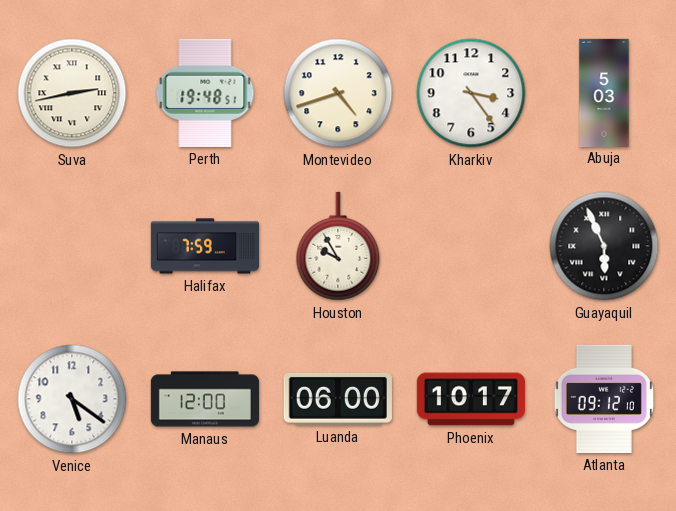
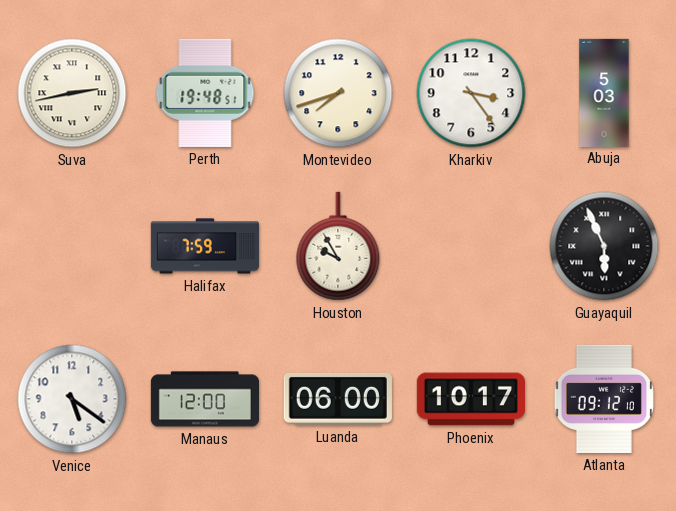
Montevideo: 4:42 -> 7:42 (338, 93)
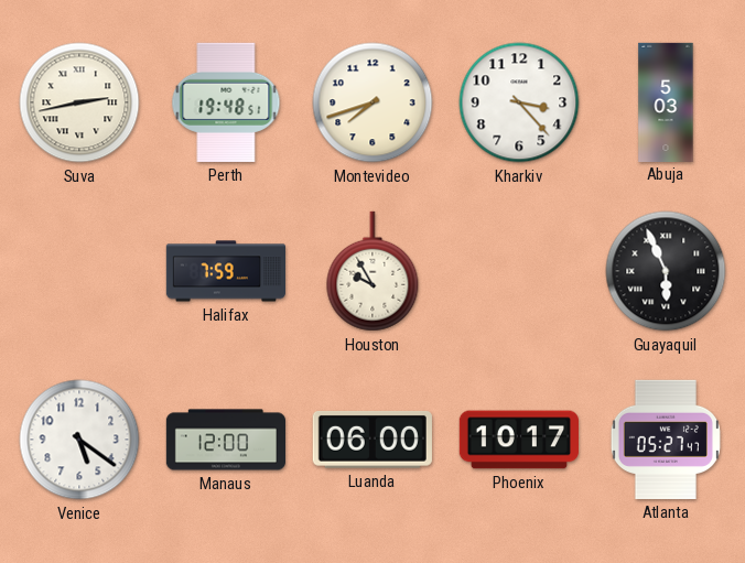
Kharkiv: 3:24 -> 3:23 (519, 102)
Atlanta: 09:12 -> 05:27 (666, 440)
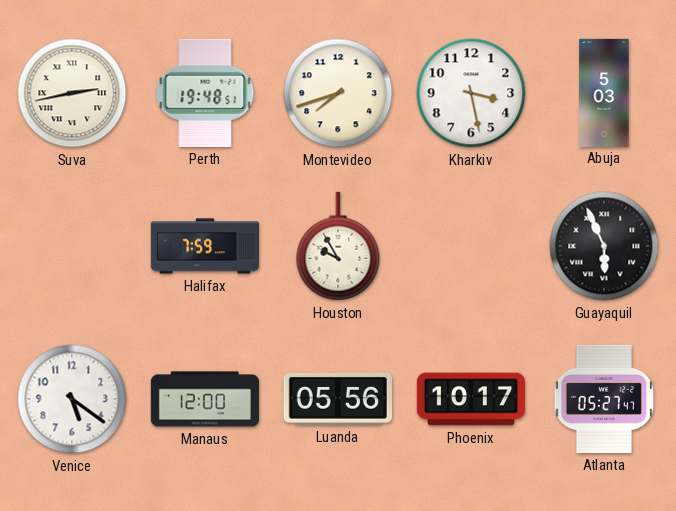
Kharkiv: 3:23 -> 3:28 (471, 93)
Luanda: 06:00 -> 05:56 (338, 399)
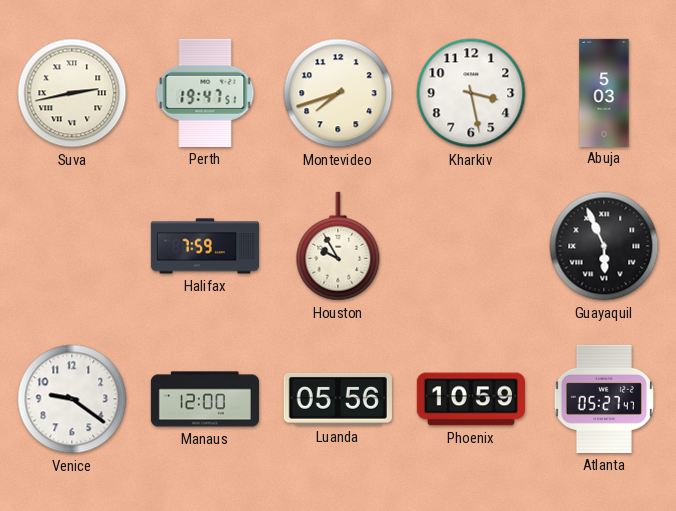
Perth: 19:48 -> 19:47 (205, 93)
Venice: 5:21 -> 9:21 (72, 399)
Phoenix: 10:17 -> 10:59 (471, 399)
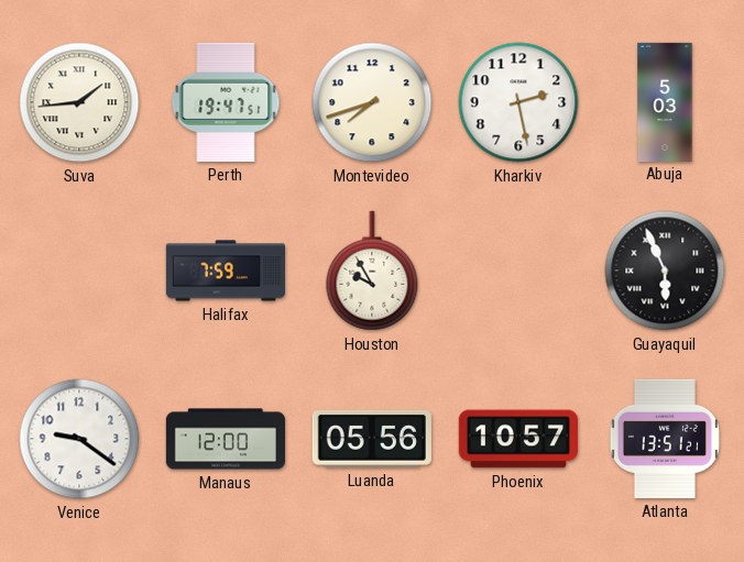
Suva: 2:43 -> 1:44 (79, 102)
Kharkiv: 3:28 -> 2:28 (518, 102)
Phoenix: 10:59 -> 10:57 (518, 439)
Atlanta: 05:27 -> 13:51 (665, 439)
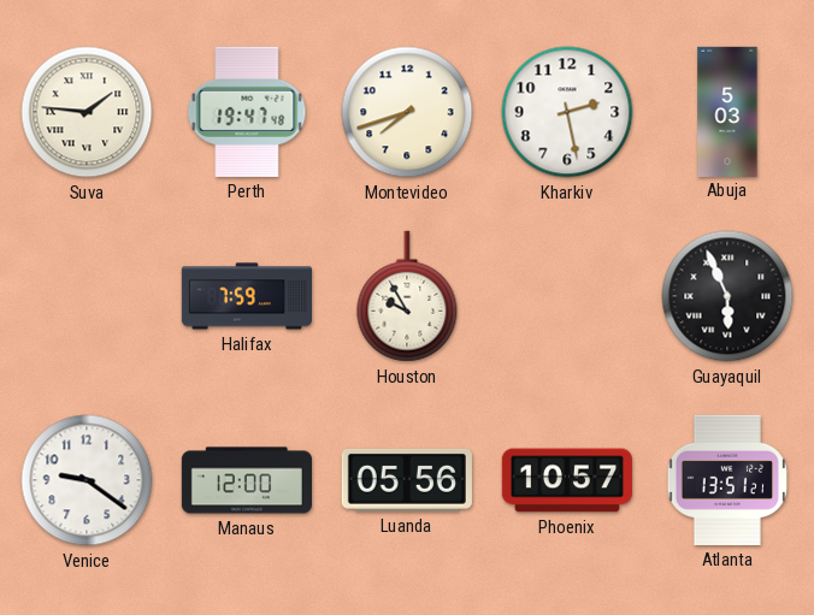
Suva: 1:44 -> 1:46 (87, 112)
Perth: 19:47:51 -> 19:47:48 (247, 112)
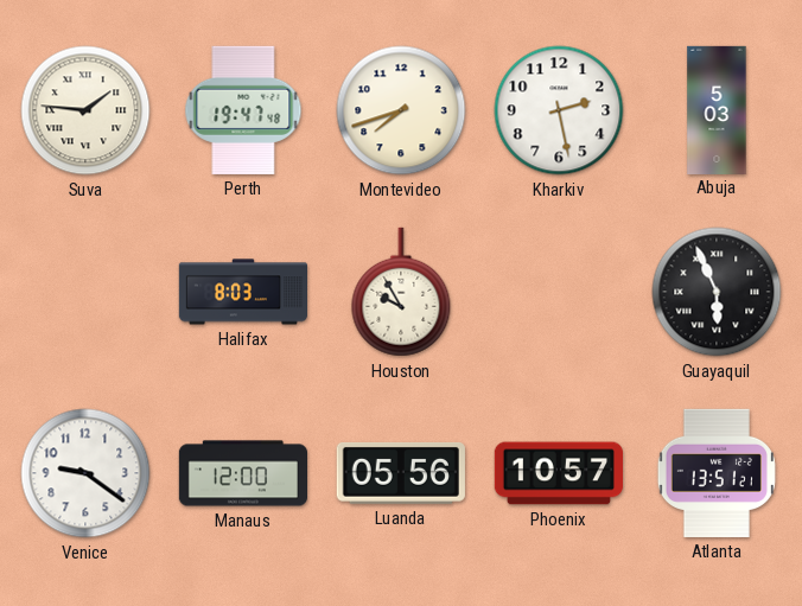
Halifax: 7:59 -> 8:03 (242, 292)
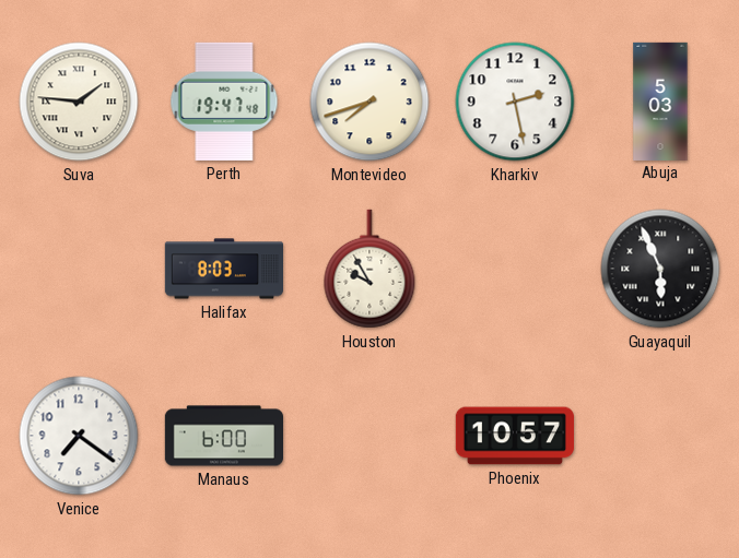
Venice: 9:21 -> 7:21 (79, 436)
Manaus: 12:00 -> 6:00 (223, 436)
Luanda: 05:56 -> none (401, 473)
Atlanta: 13:51 -> none (717, 473)
